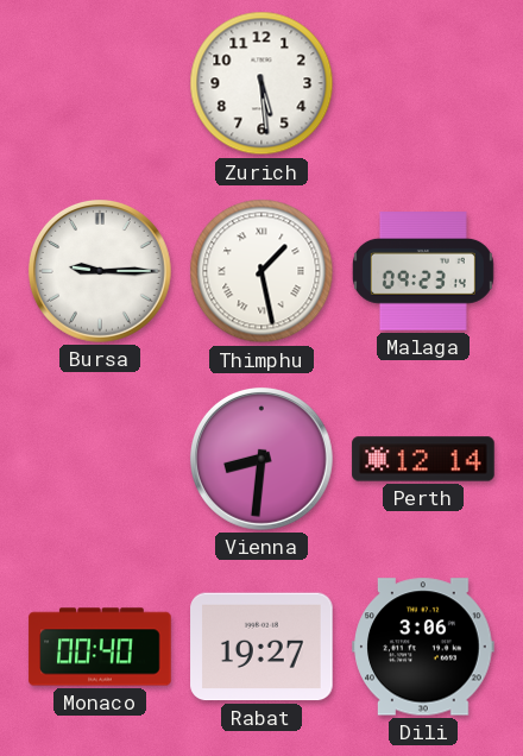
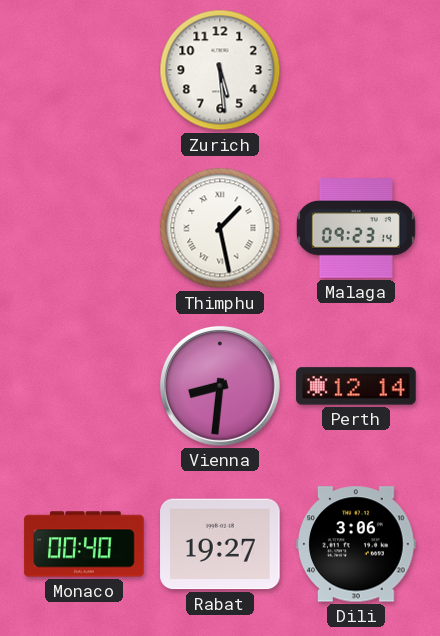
Bursa: 9:15 -> none (100, 271)
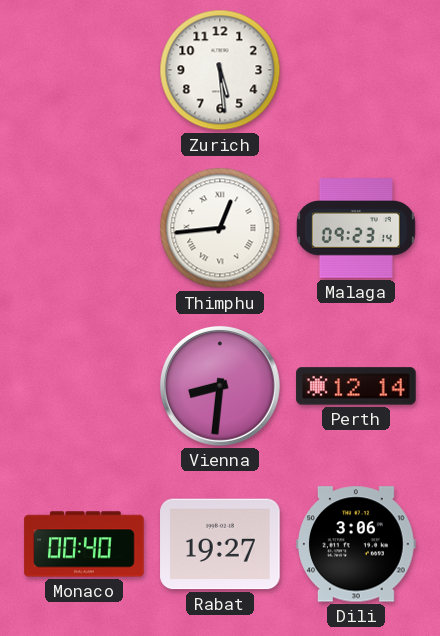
Thimphu: 1:28 -> 12:44 (220, 228)
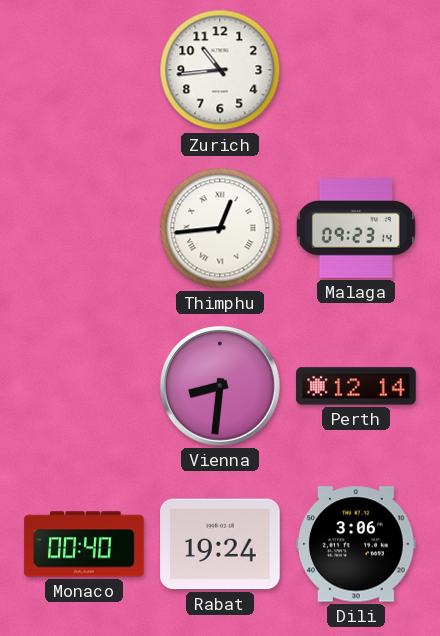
Zurich: 5:29 -> 10:44 (220, 70)
Rabat: 19:27 -> 19:24 (220, 544)
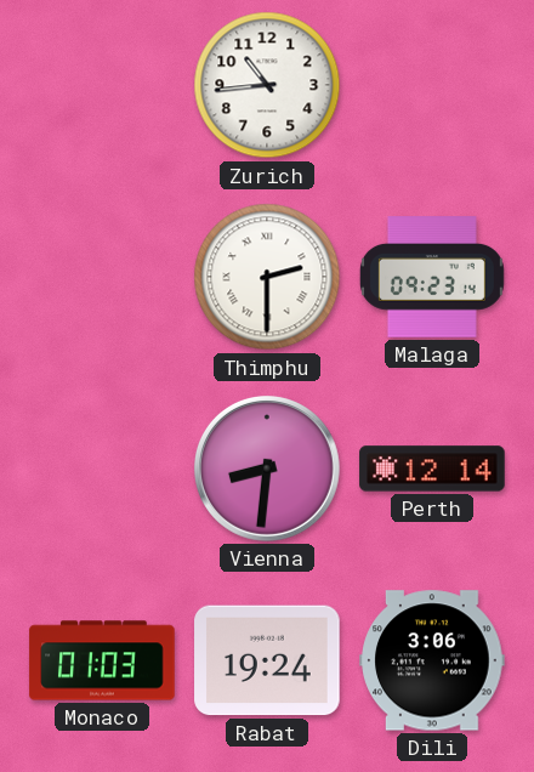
Thimphu: 12:44 -> 2:30 (267, 277)
Monaco: 00:40 -> 01:03 (102, 660)
